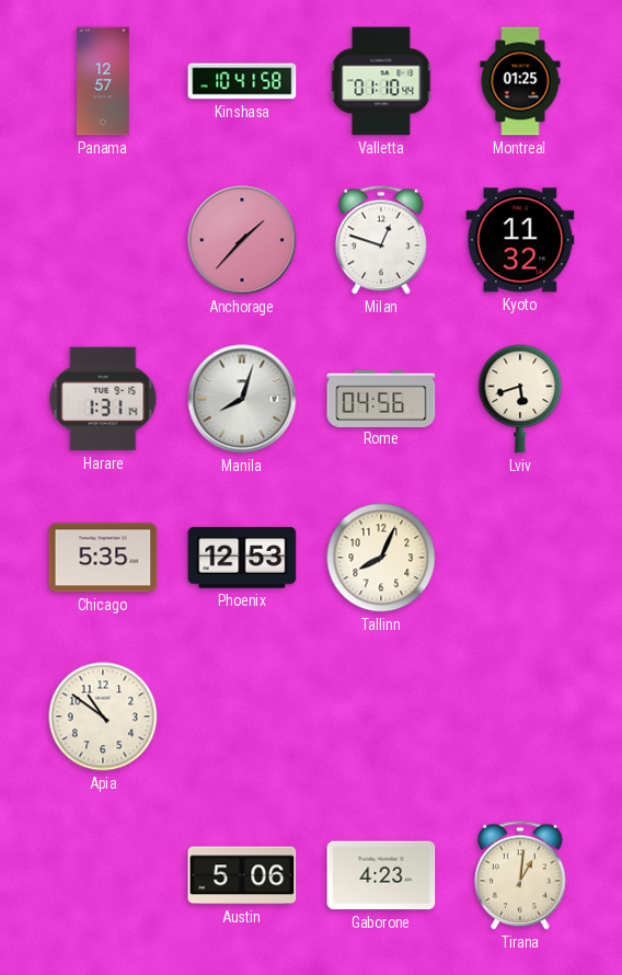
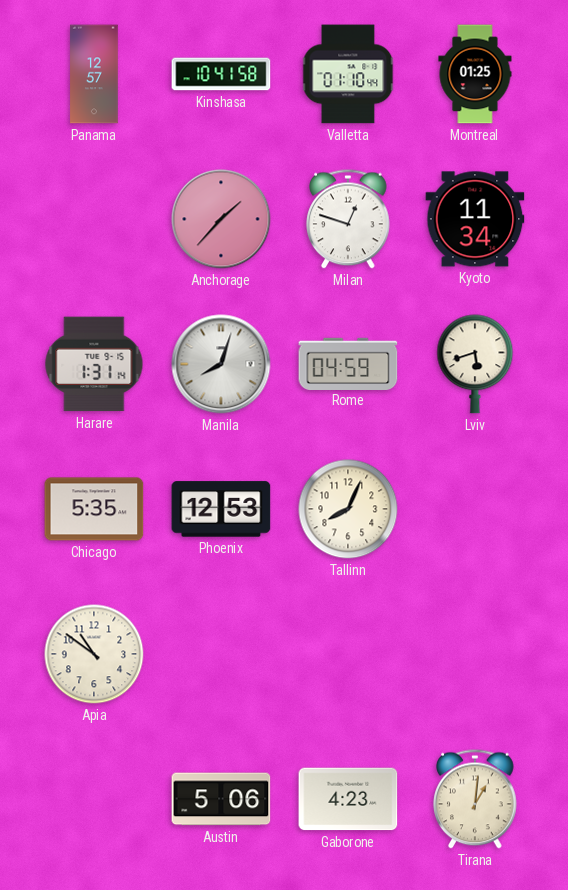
Kyoto: 11:32 -> 11:34 (475, 219)
Rome: 04:56 -> 04:59 (348, 363)
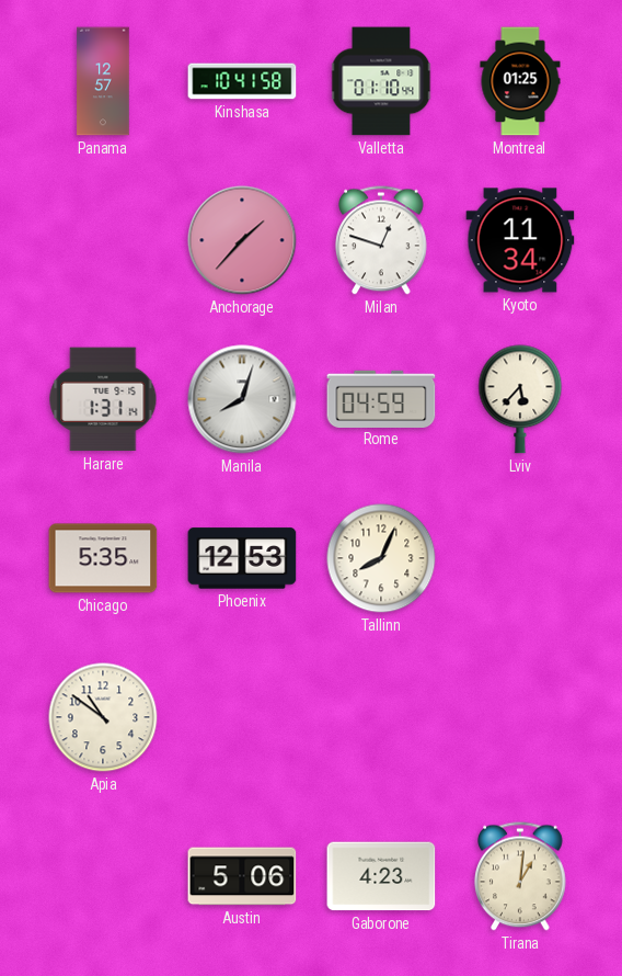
Lviv: 5:42 -> 5:37 (520, 399)
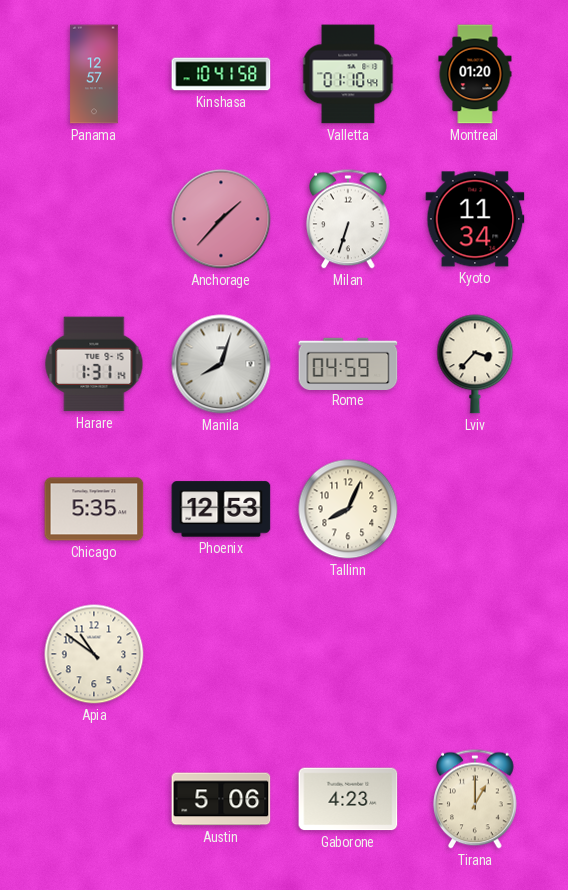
Montreal: 01:25 -> 01:20 (475, 74)
Milan: 12:48 -> 6:33 (348, 219)
Lviv: 5:37 -> 3:37 (475, 364)
Tirana: 1:01 -> 1:00 (475, 799)
